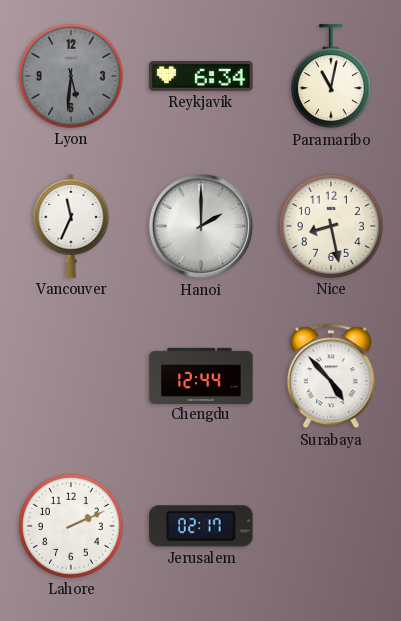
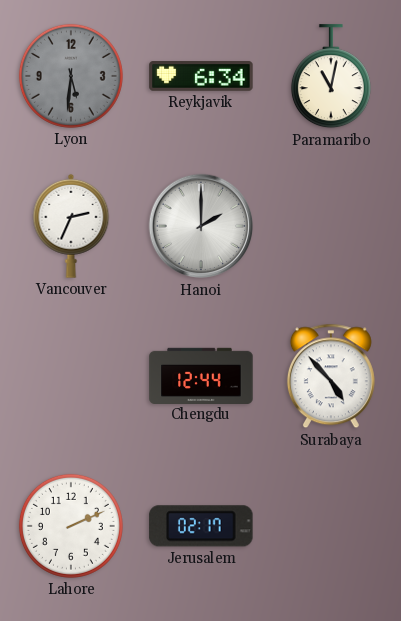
Vancouver: 11:34 -> 2:34 (71, 226)
Nice: 8:28 -> none (331, 226)
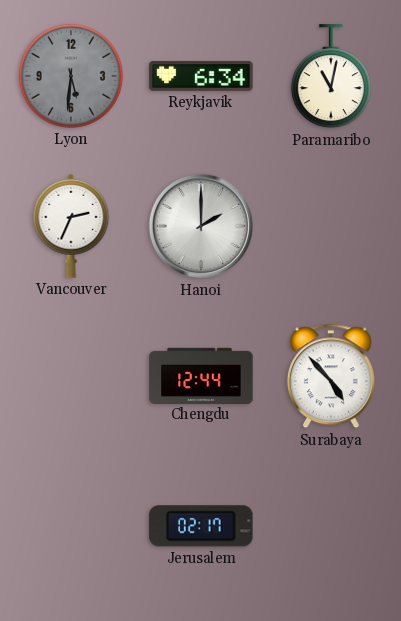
Lahore: 2:11 -> none (71, 526)
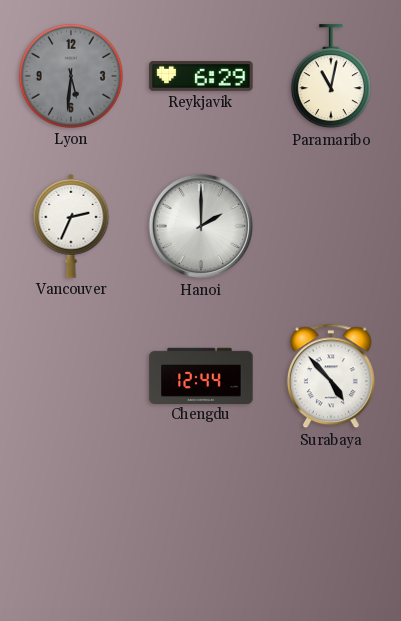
Reykjavik: 6:34 -> 6:29 (201, 76)
Jerusalem: 02:17 -> none (201, 526)
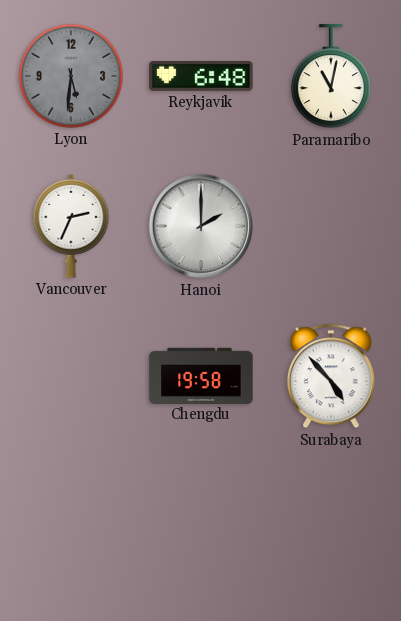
Reykjavik: 6:29 -> 6:48 (201, 76)
Chengdu: 12:44 -> 19:58 (201, 375)
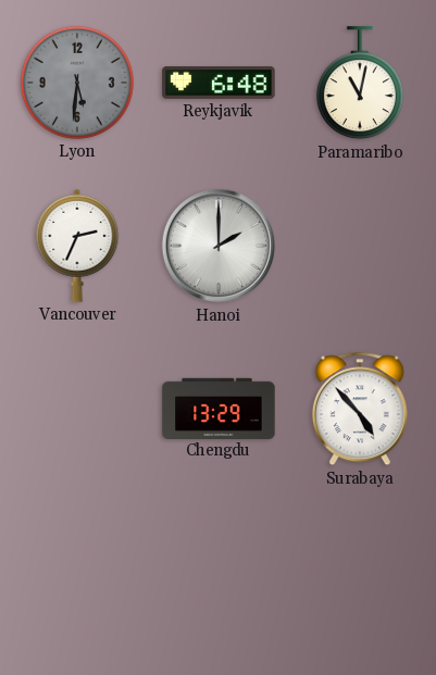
Chengdu: 19:58 -> 13:29 (219, 408)
